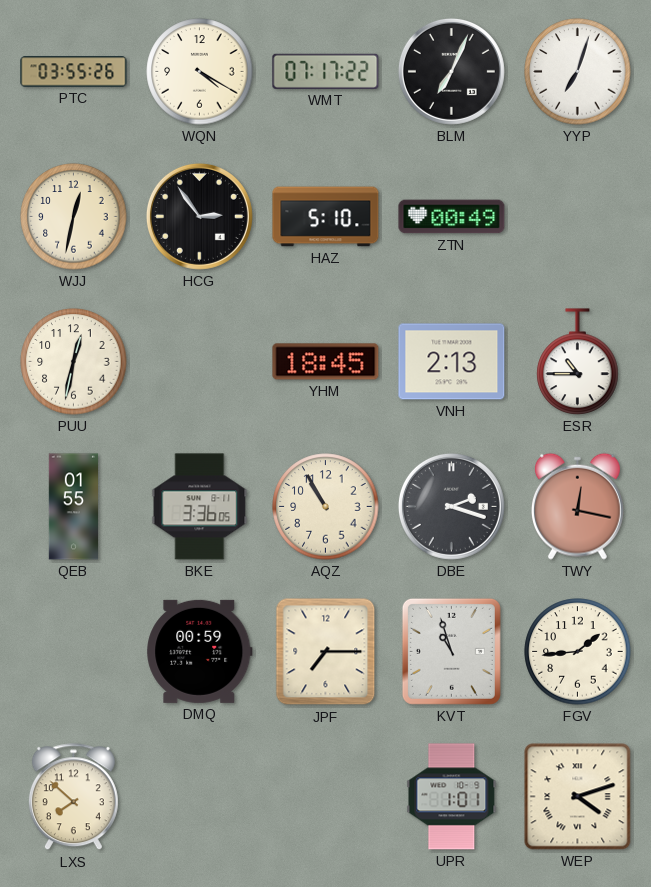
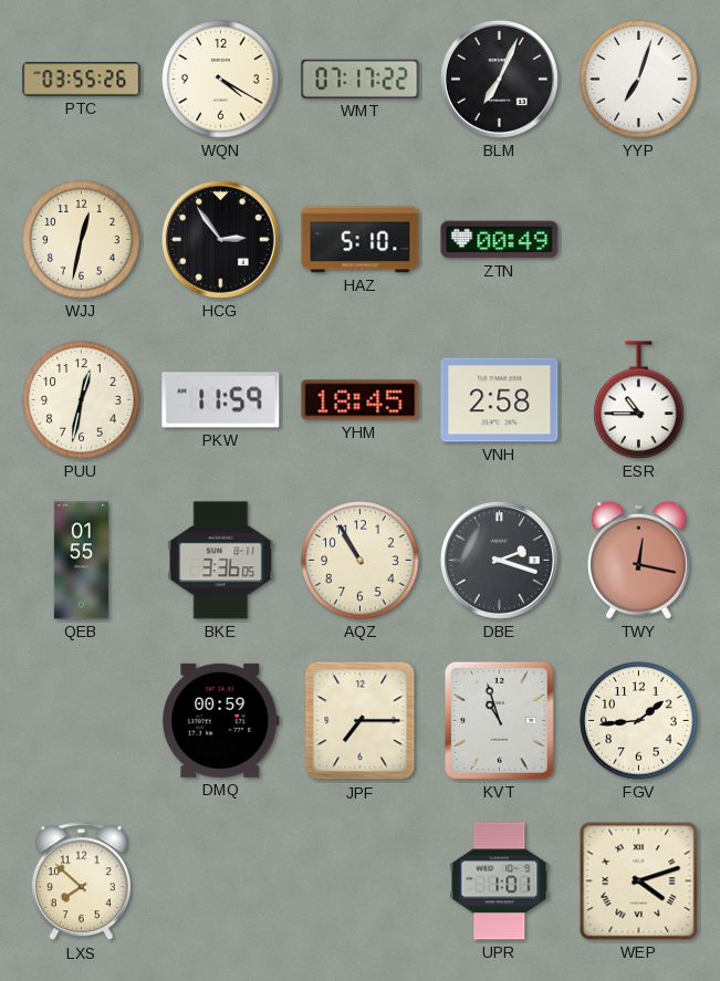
PKW: none -> 11:59 (221, 400)
VNH: 2:13 -> 2:58 (500, 400)
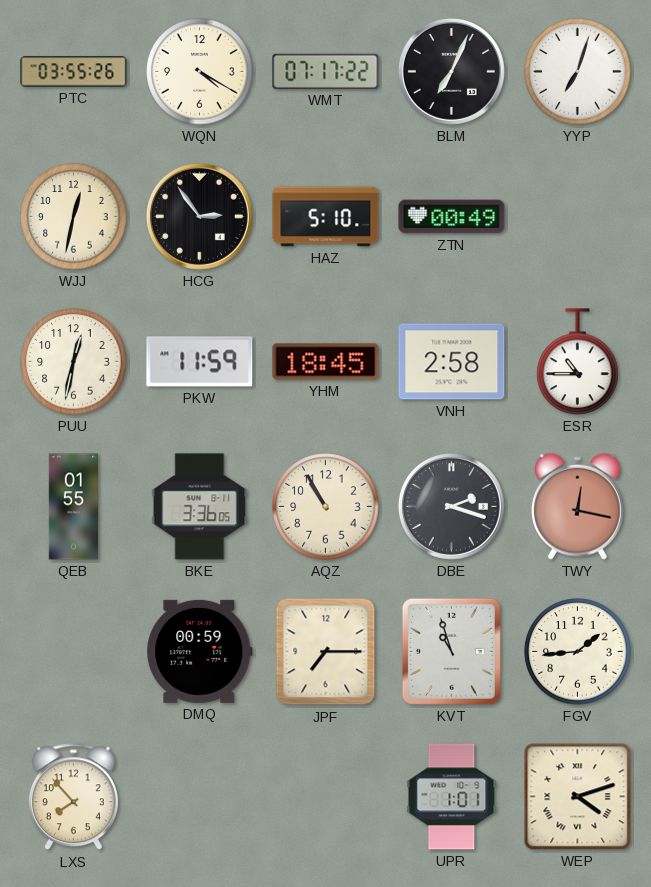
LXS: 7:52 -> 7:53 (73, 797)
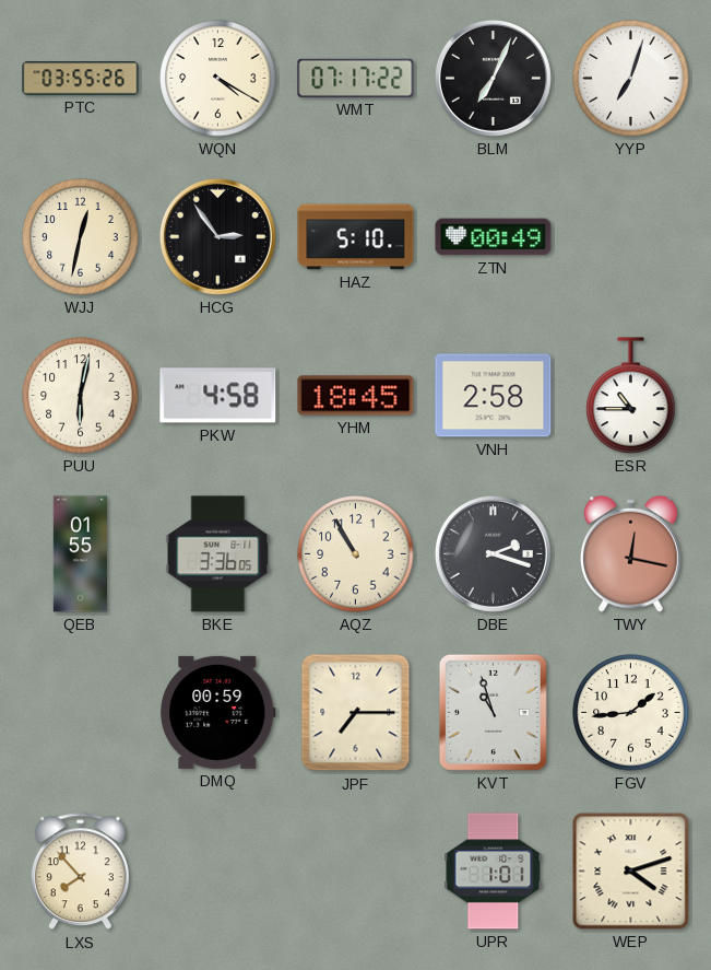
PUU: 12:32 -> 6:02 (81, 396)
PKW: 11:59 -> 4:58 (218, 396)
